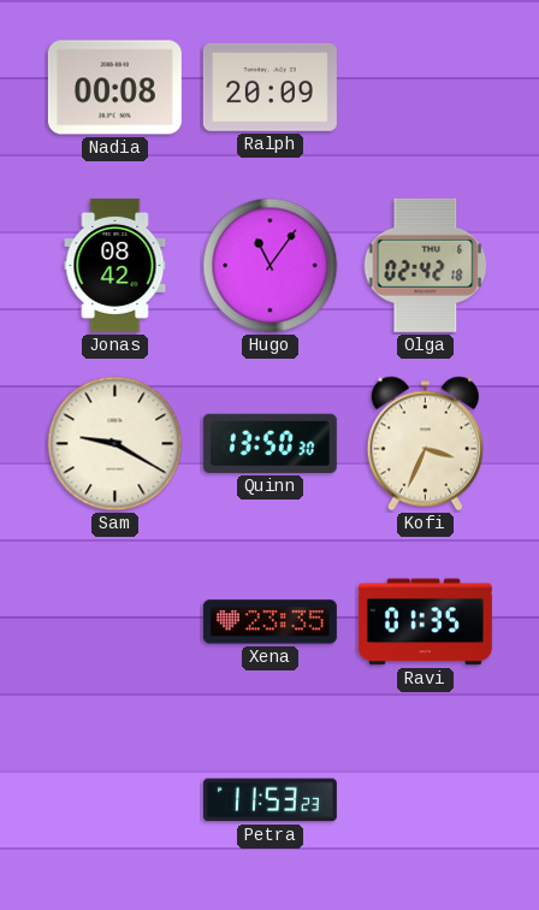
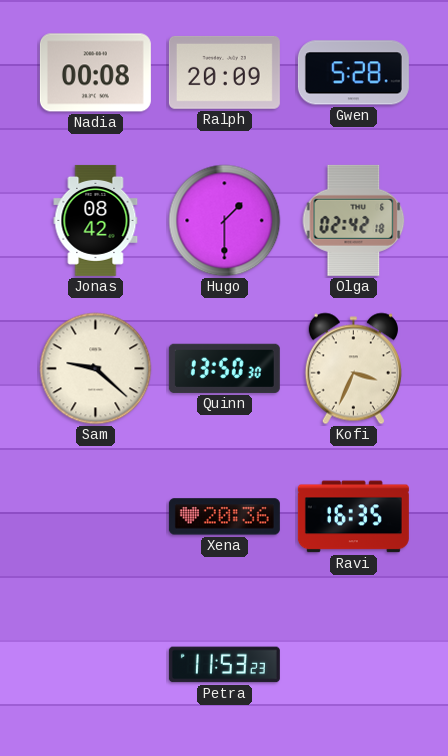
Gwen: none -> 5:28 (353, 73)
Hugo: 11:06 -> 1:30 (225, 221)
Sam: 9:20 -> 9:22 (96, 369)
Xena: 23:35 -> 20:36 (224, 517)
Ravi: 01:35 -> 16:35 (353, 517)
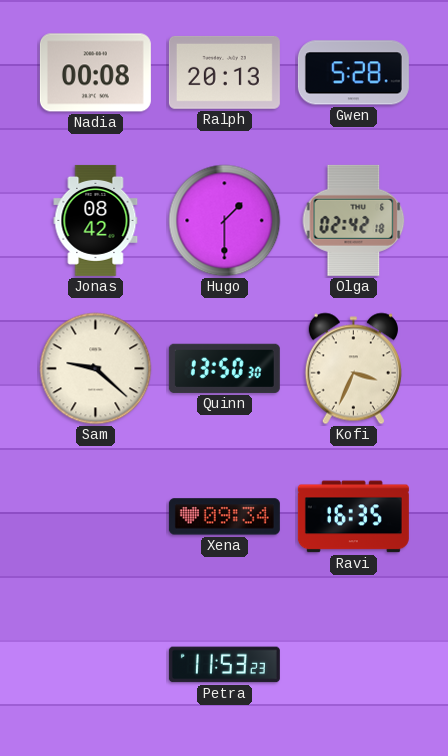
Ralph: 20:09 -> 20:13 (224, 72)
Xena: 20:36 -> 09:34 (224, 517)
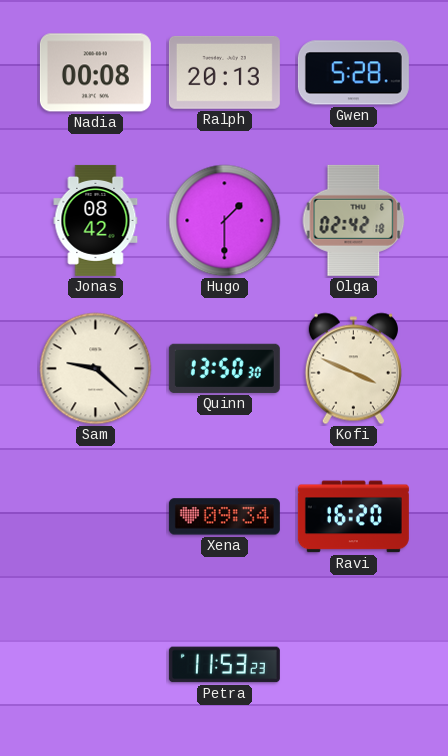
Kofi: 3:34 -> 3:49 (353, 369)
Ravi: 16:35 -> 16:20 (353, 517)
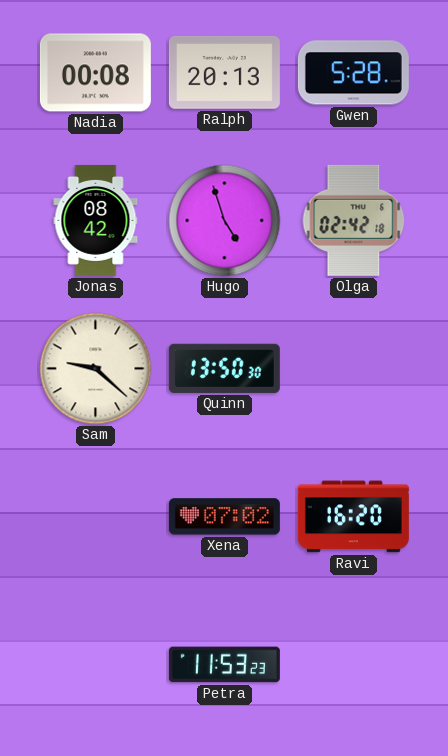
Hugo: 1:30 -> 4:57 (225, 221)
Kofi: 3:49 -> none (353, 369)
Xena: 09:34 -> 07:02 (224, 517)
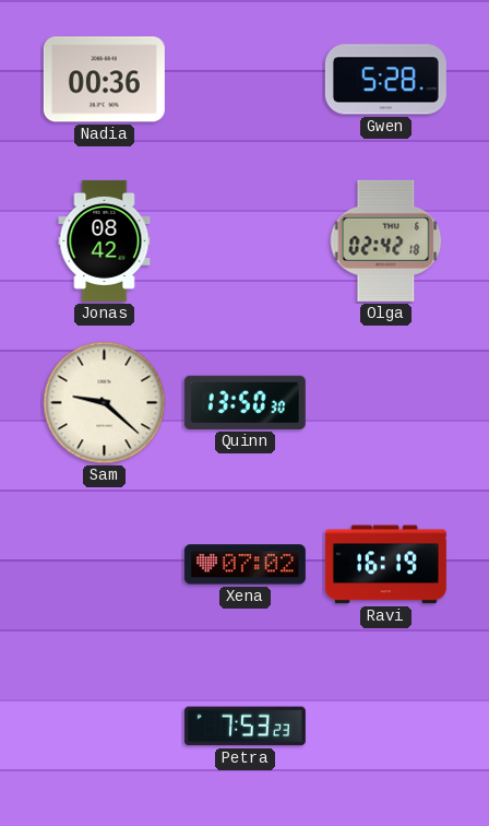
Nadia: 00:08 -> 00:36 (104, 80)
Ralph: 20:13 -> none (224, 72)
Hugo: 4:57 -> none (225, 221)
Ravi: 16:20 -> 16:19 (385, 565)
Petra: 11:53 -> 7:53 (244, 727)
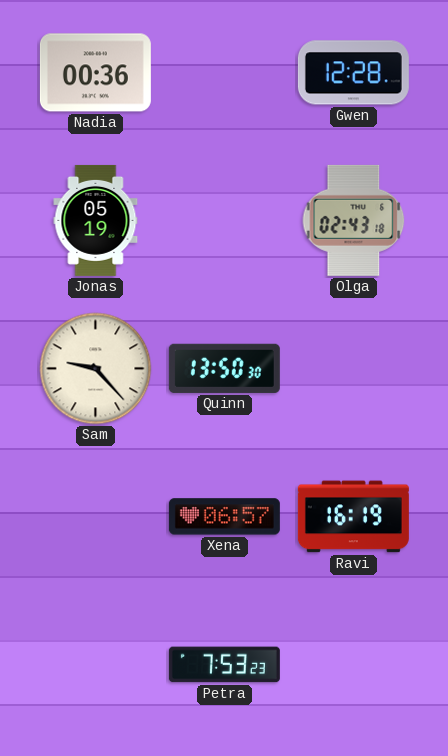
Gwen: 5:28 -> 12:28 (353, 73)
Jonas: 08:42 -> 05:19 (96, 220)
Olga: 02:42 -> 02:43 (354, 220)
Sam: 9:22 -> 9:23 (96, 369)
Xena: 07:02 -> 06:57 (224, 517)
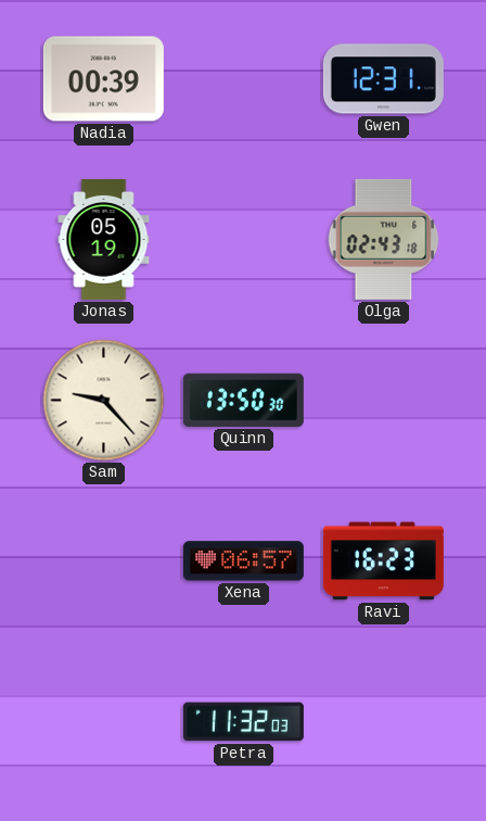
Nadia: 00:36 -> 00:39 (103, 79)
Gwen: 12:28 -> 12:31 (383, 79)
Ravi: 16:19 -> 16:23 (383, 561)
Petra: 7:53 -> 11:32 (243, 722)
